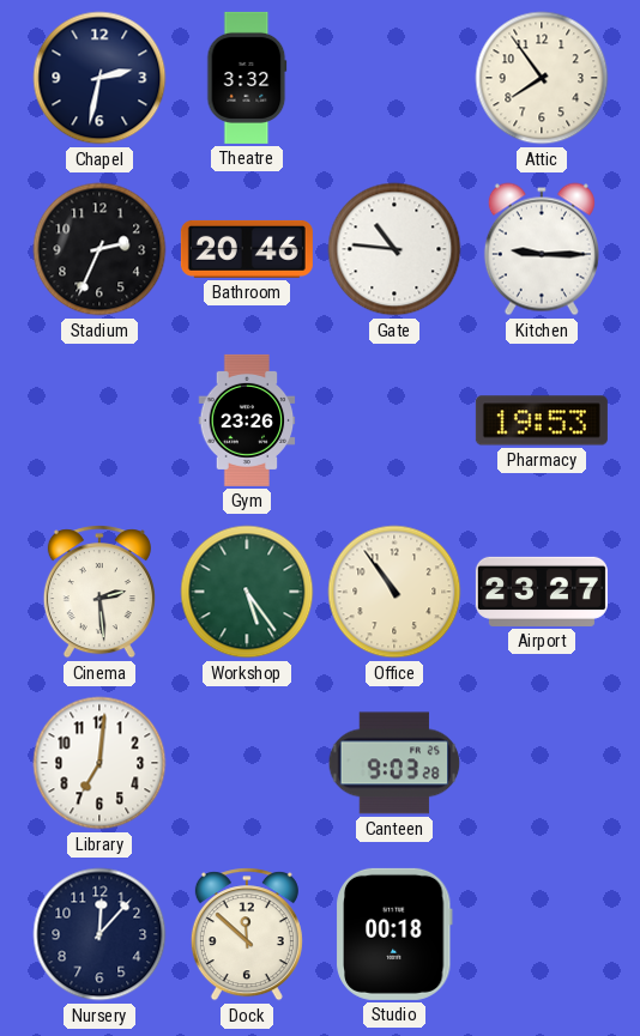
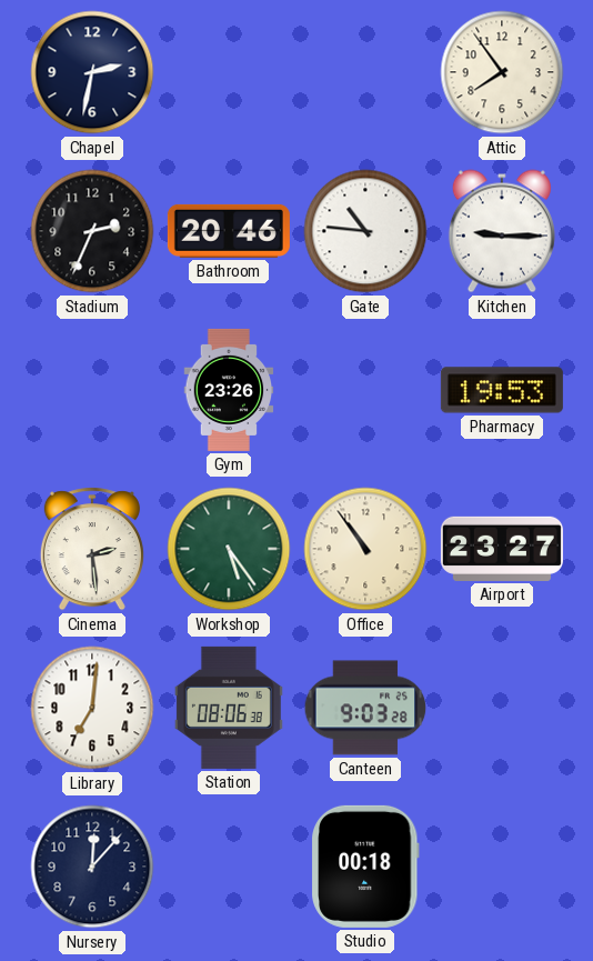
Theatre: 3:32 -> none (247, 78)
Station: none -> 08:06 (229, 708)
Dock: 11:52 -> none (247, 934)
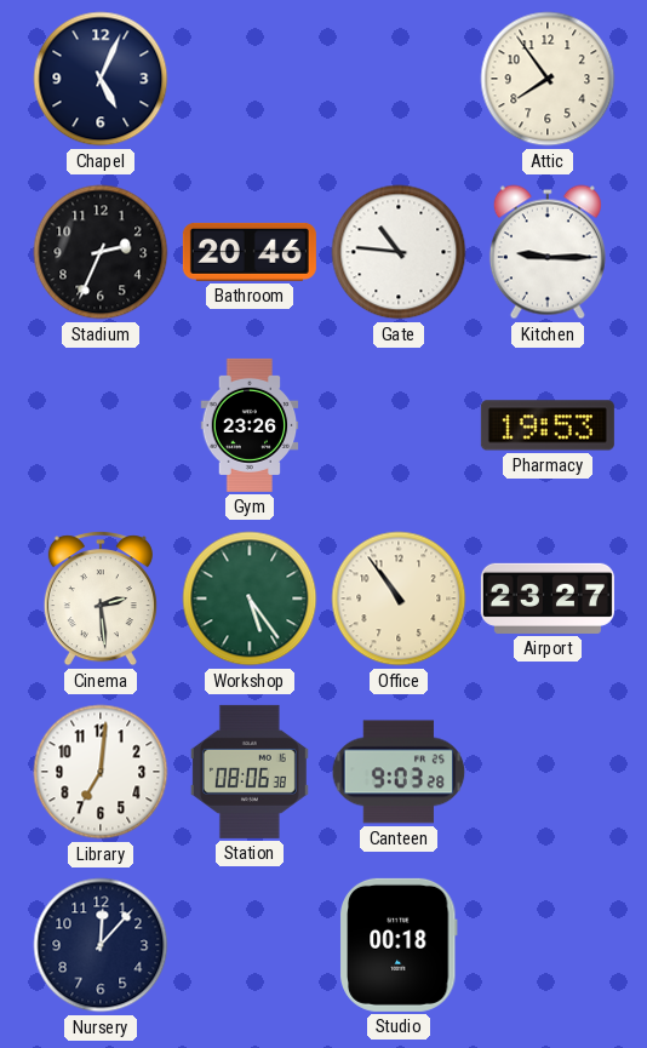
Chapel: 2:32 -> 5:04 (101, 79)
